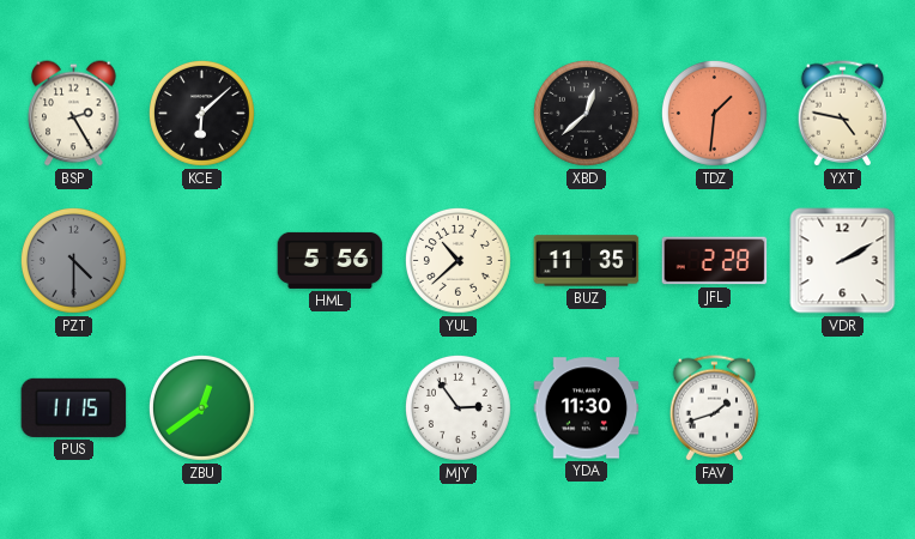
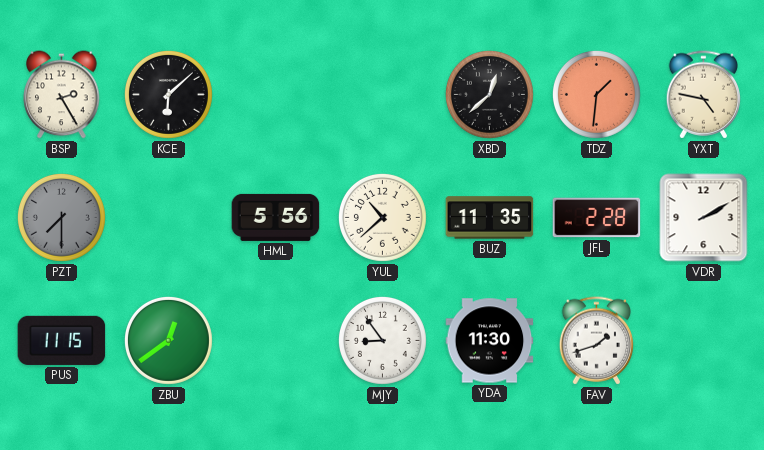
PZT: 4:30 -> 7:30 (61, 217)
MJY: 2:54 -> 8:54 (382, 340)
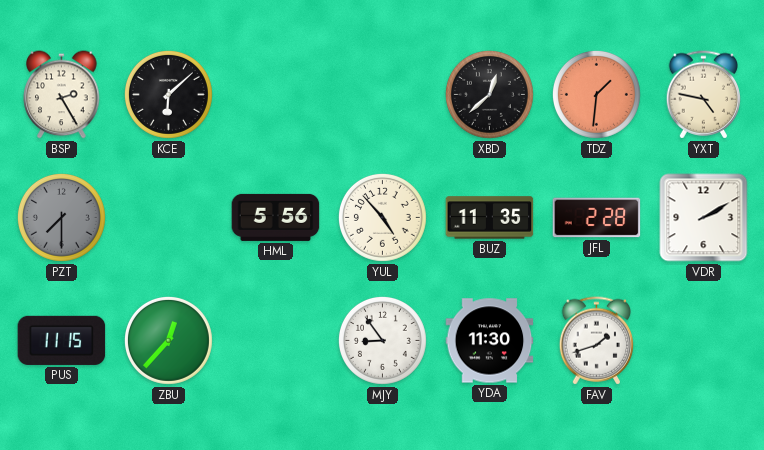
YUL: 10:38 -> 4:53 (382, 217)
ZBU: 12:39 -> 12:37 (168, 340)
